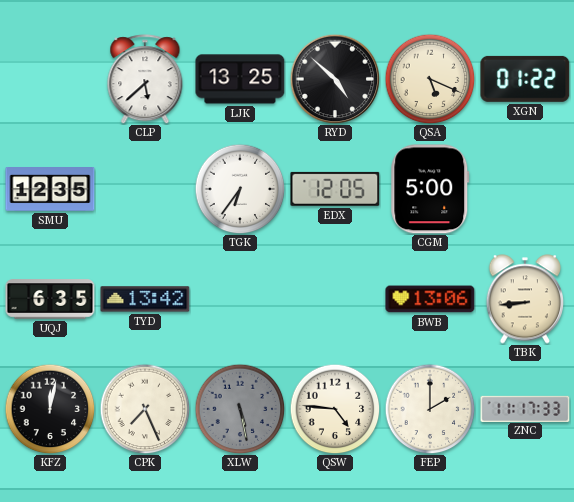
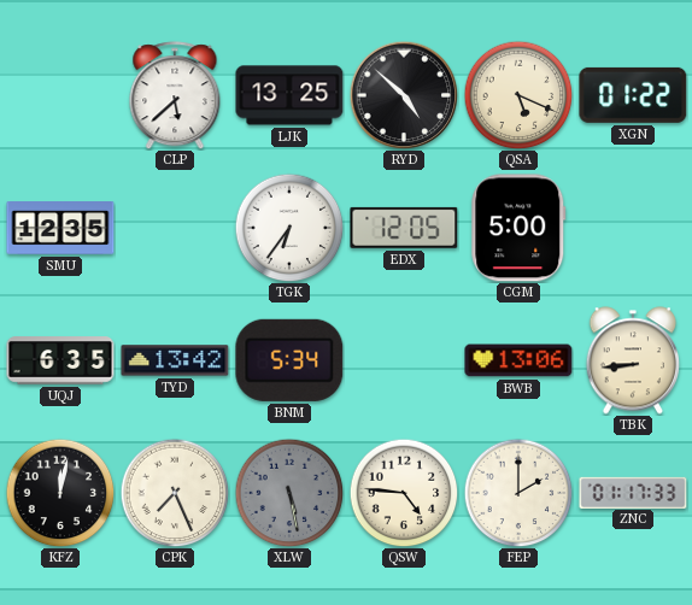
BNM: none -> 5:34 (289, 360)
ZNC: 11:17 -> 01:17 (633, 492)
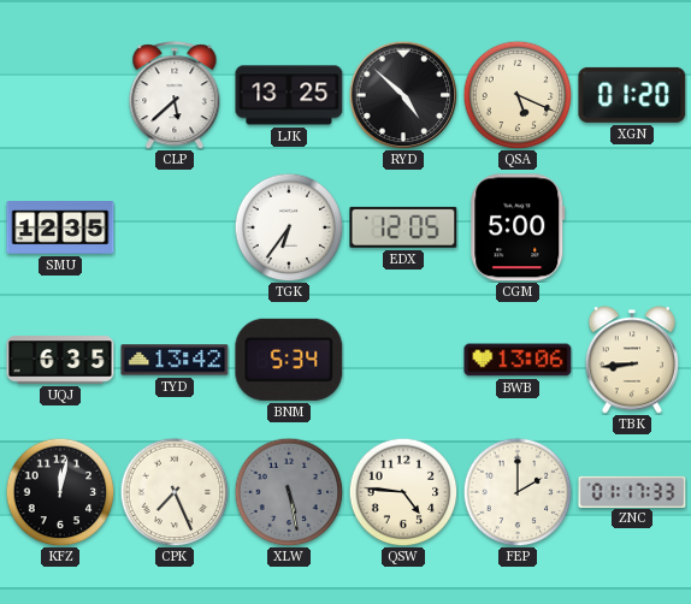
XGN: 01:22 -> 01:20 (632, 95)
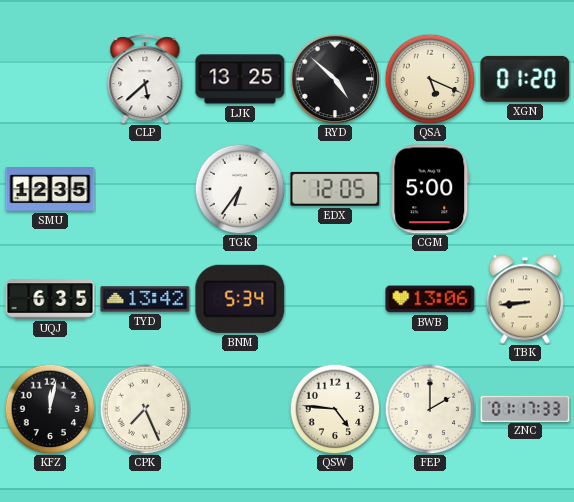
XLW: 5:28 -> none (289, 492)
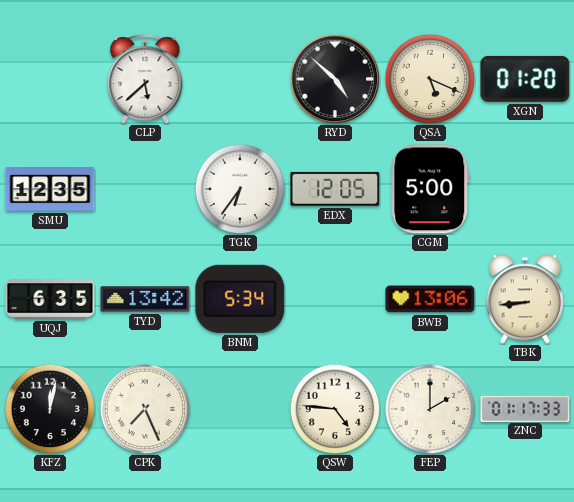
LJK: 13:25 -> none (240, 79)
